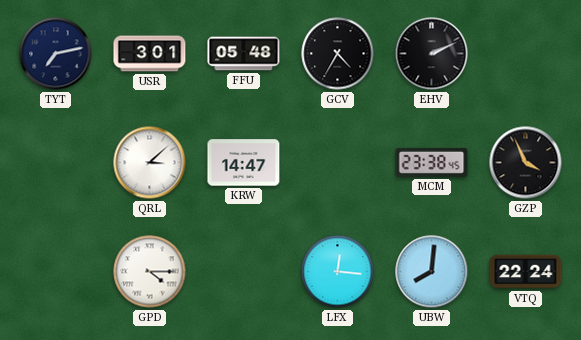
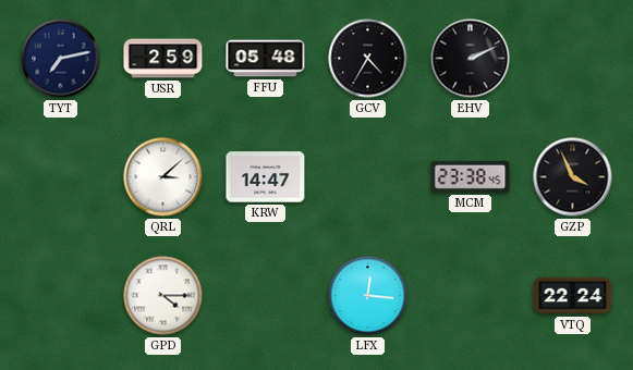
USR: 3:01 -> 2:59 (163, 59)
UBW: 8:01 -> none (432, 272)
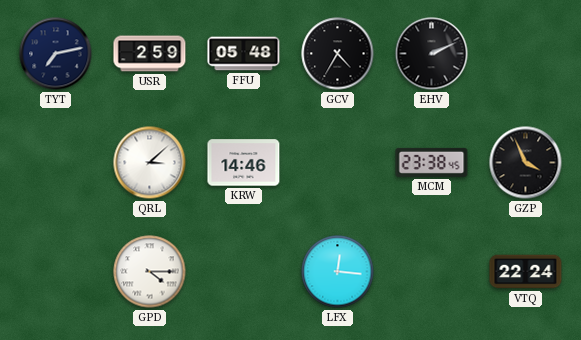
KRW: 14:47 -> 14:46 (244, 163)
